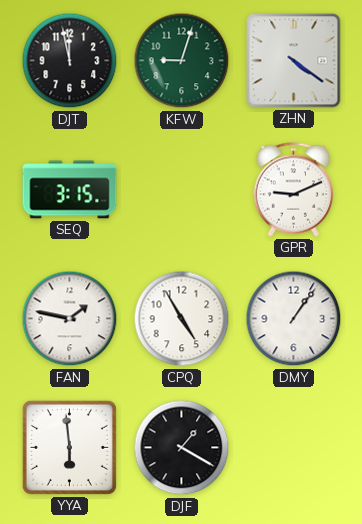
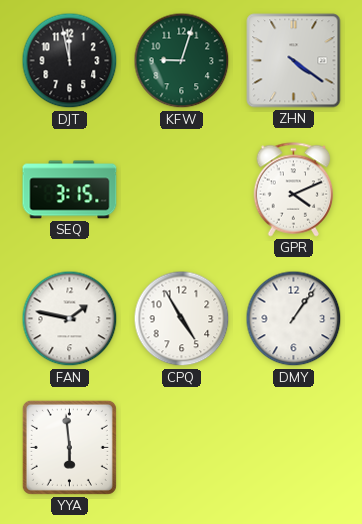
GPR: 9:11 -> 4:11 (294, 190)
DJF: 1:20 -> none (182, 448)
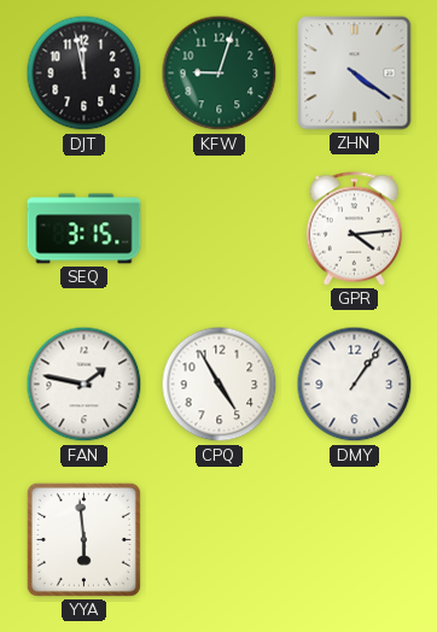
GPR: 4:11 -> 4:14 (355, 229)
